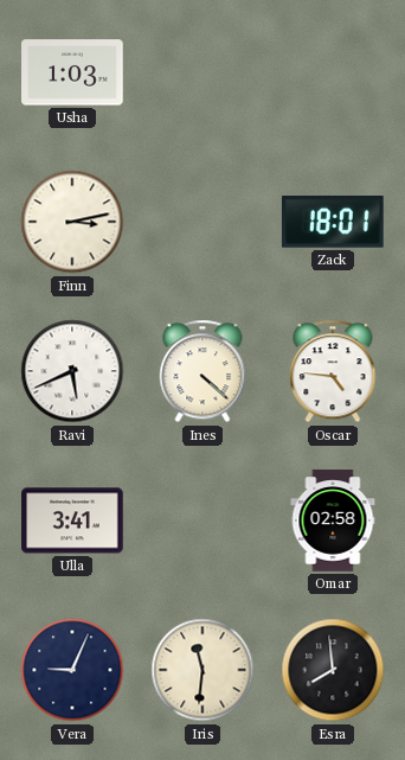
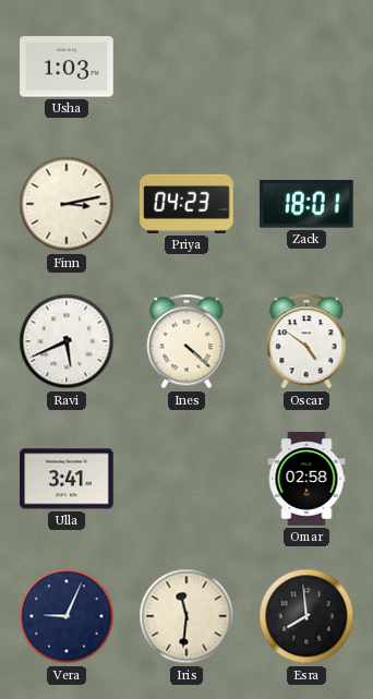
Priya: none -> 04:23 (186, 204)
Oscar: 4:46 -> 4:51 (306, 341)
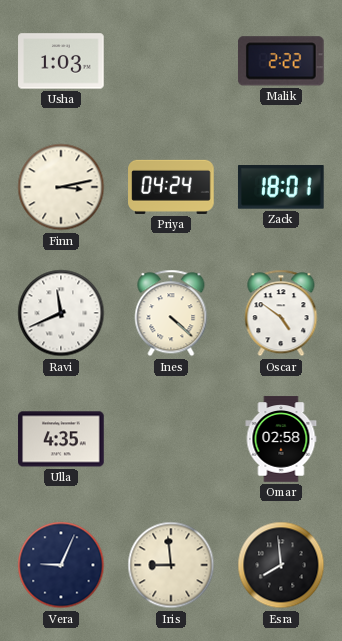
Malik: none -> 2:22 (281, 61)
Priya: 04:23 -> 04:24 (171, 187)
Ravi: 5:41 -> 11:41 (61, 313)
Ulla: 3:41 -> 4:35 (61, 439)
Iris: 11:31 -> 8:59 (171, 565)
